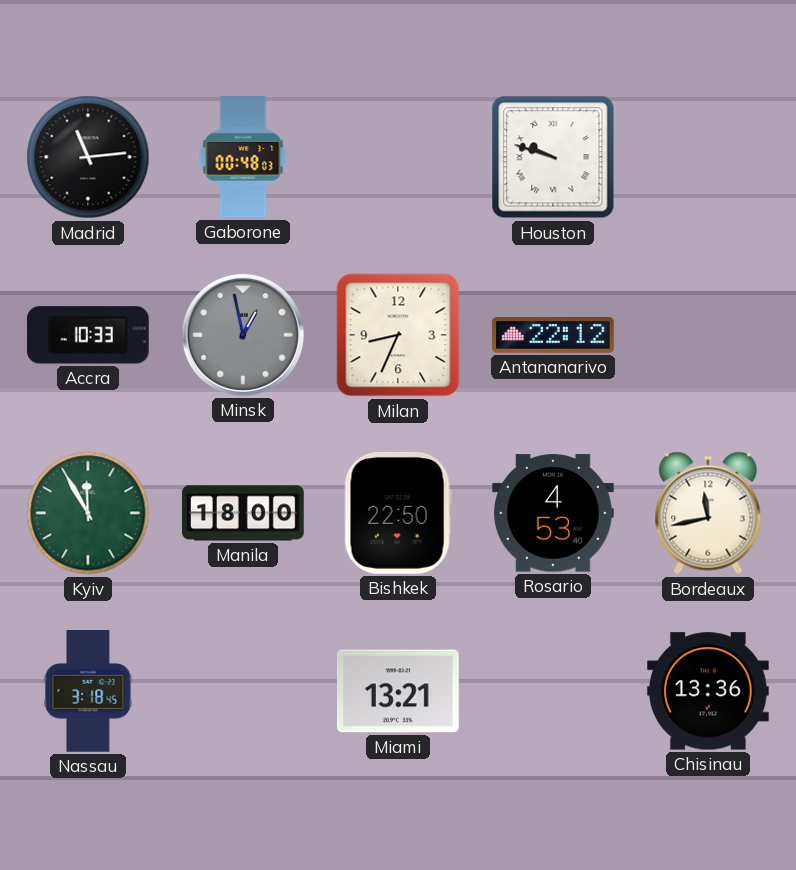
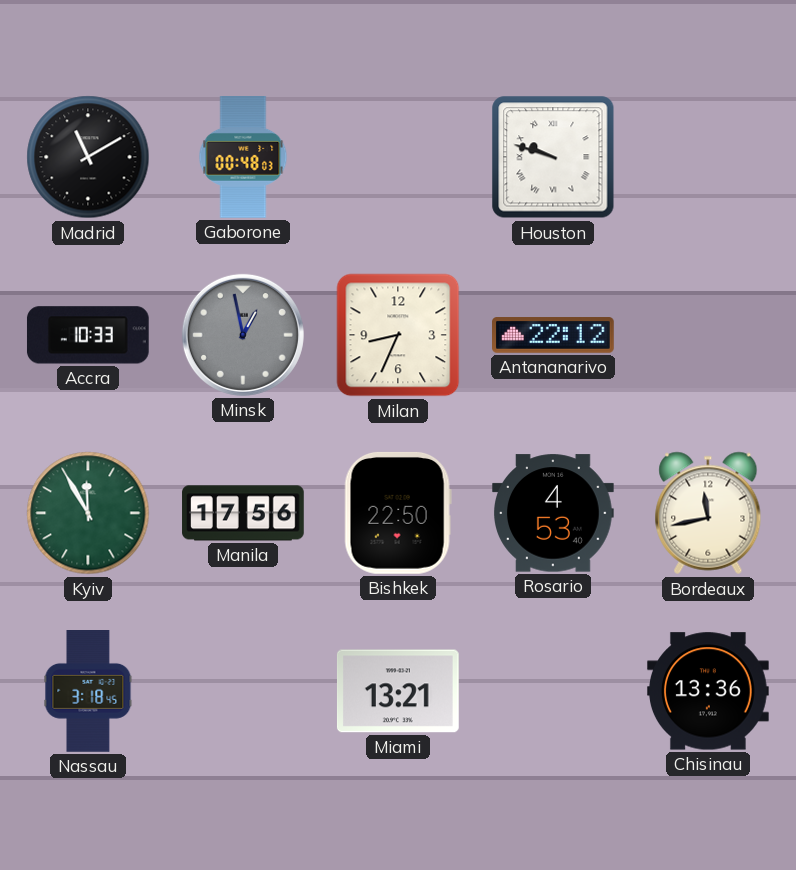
Madrid: 11:14 -> 11:10 (88, 157)
Manila: 18:00 -> 17:56 (243, 513)
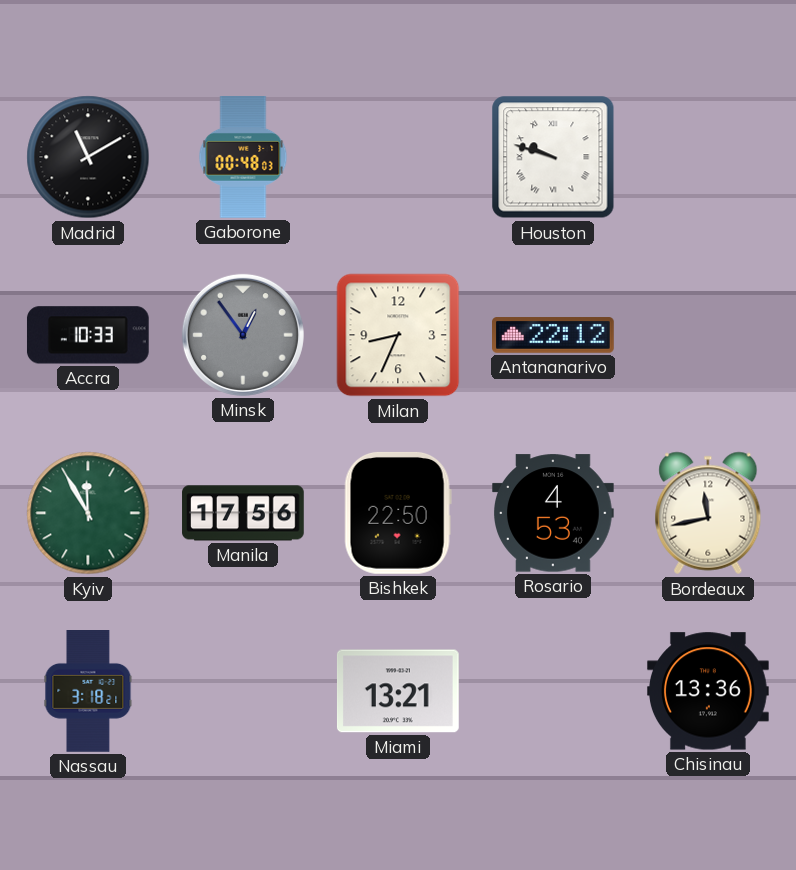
Minsk: 12:58 -> 12:54 (243, 335)
Nassau: 3:18:45 -> 3:18:21 (88, 692)
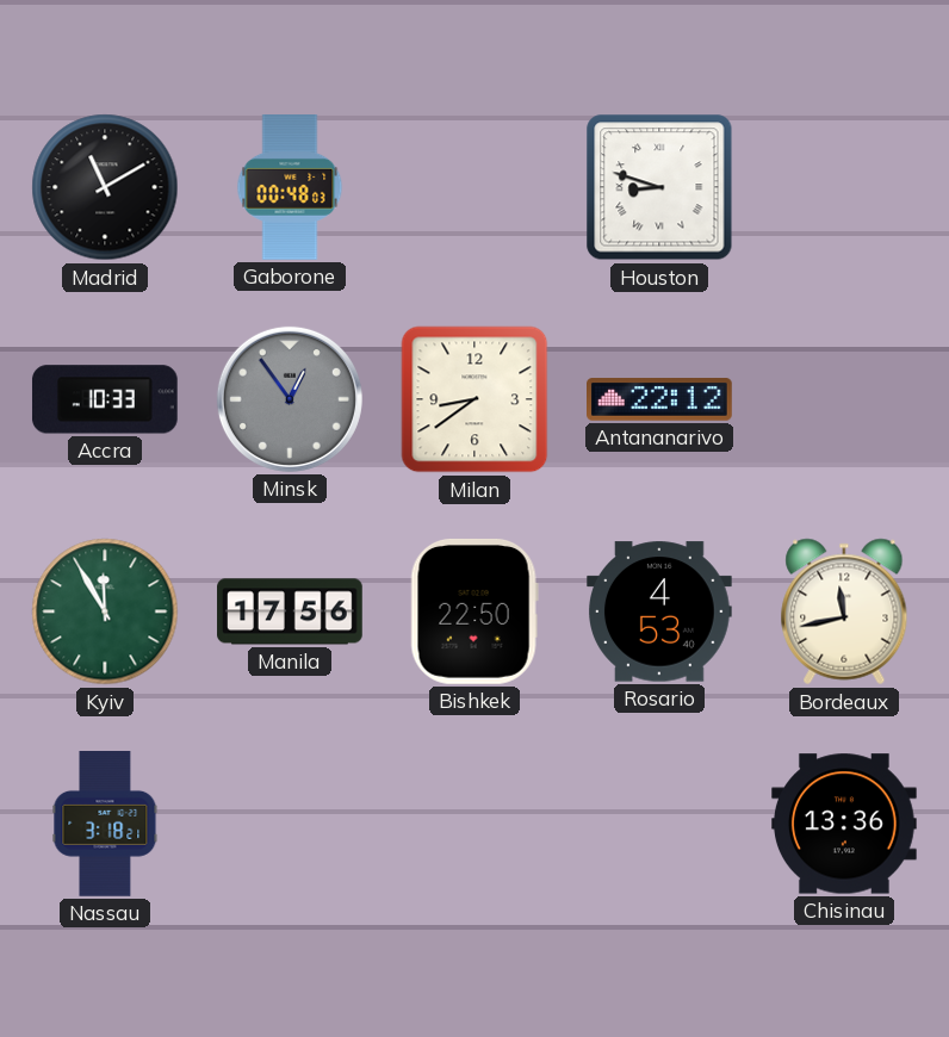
Houston: 9:48 -> 8:48 (659, 187)
Milan: 8:34 -> 8:39 (474, 399)
Miami: 13:21 -> none (398, 691)
